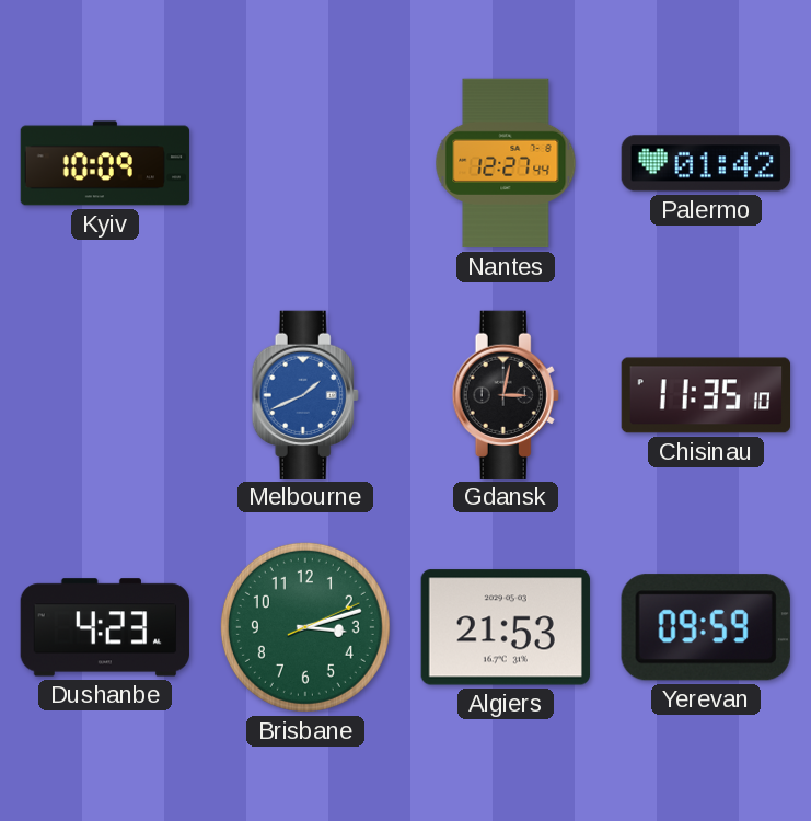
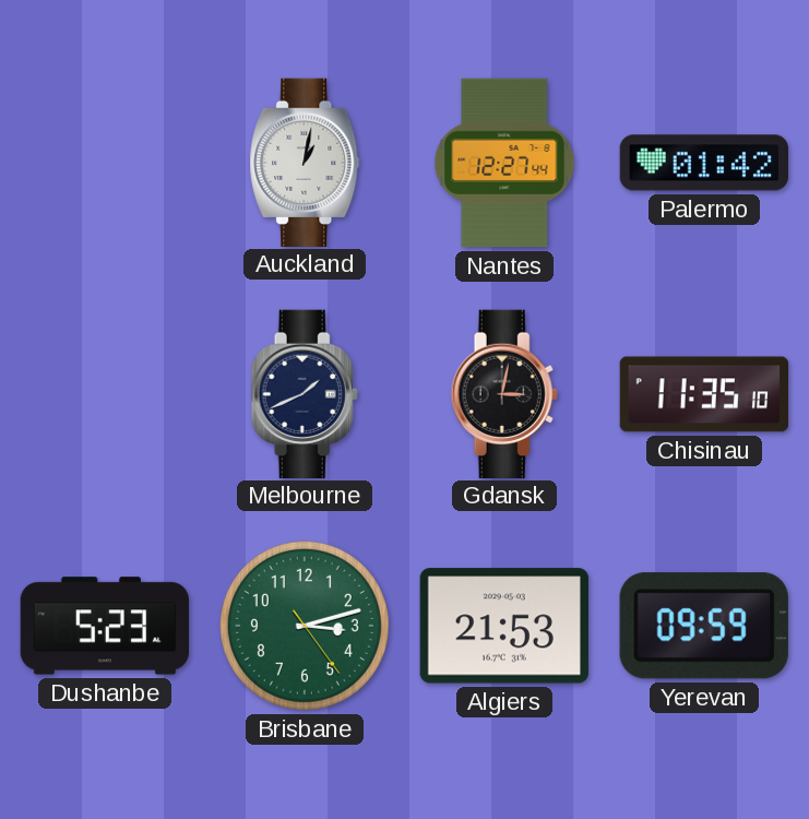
Kyiv: 10:09 -> none (105, 163)
Auckland: none -> 1:02 (305, 162)
Melbourne dial: blue -> navy (305, 393)
Dushanbe: 4:23 -> 5:23 (104, 626)
Brisbane: 3:12:11 -> 3:12:24 (305, 626)
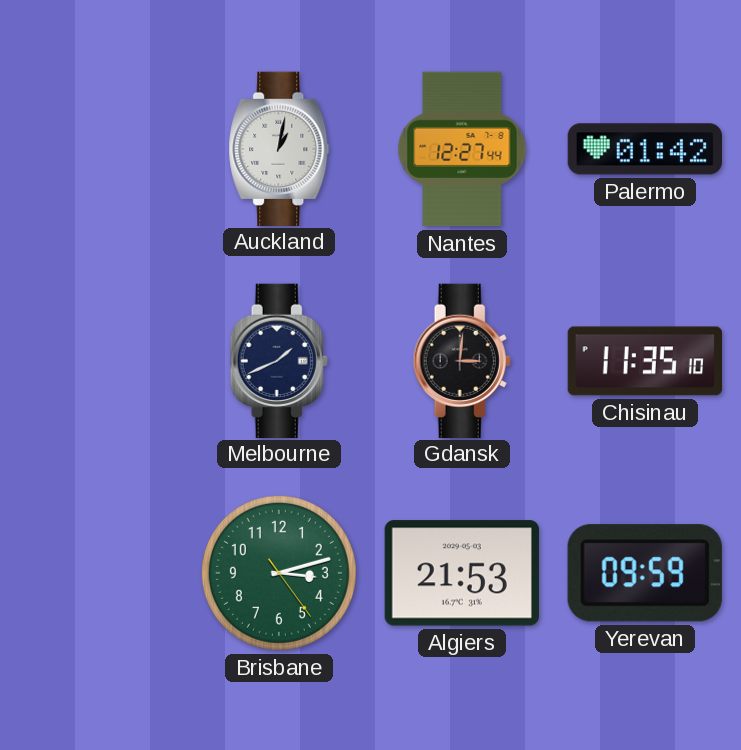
Gdansk: 3:02 -> 3:01 (462, 360)
Dushanbe: 5:23 -> none (104, 626)
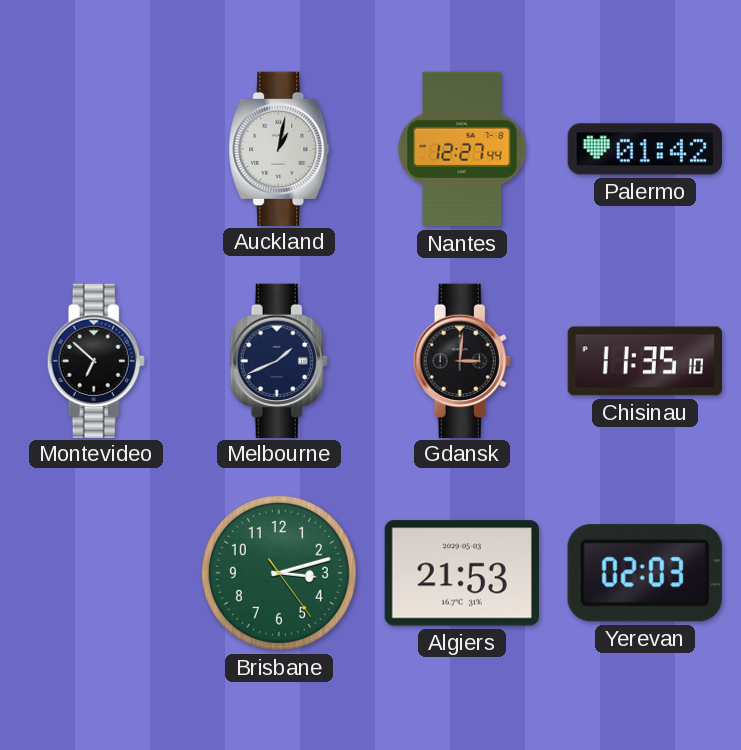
Montevideo: none -> 6:52 (96, 360)
Yerevan: 09:59 -> 02:03 (645, 573)
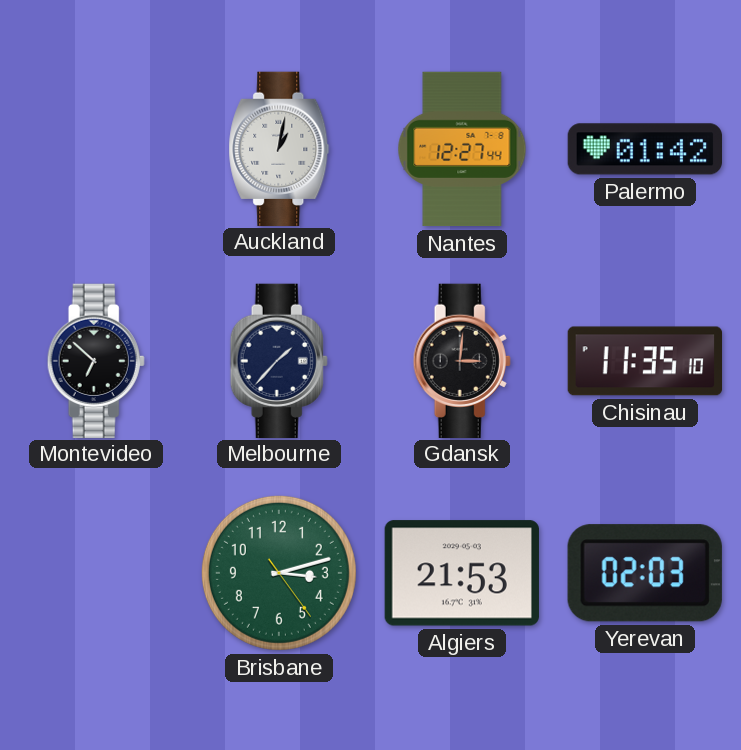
Melbourne: 1:41 -> 1:37 (279, 360)
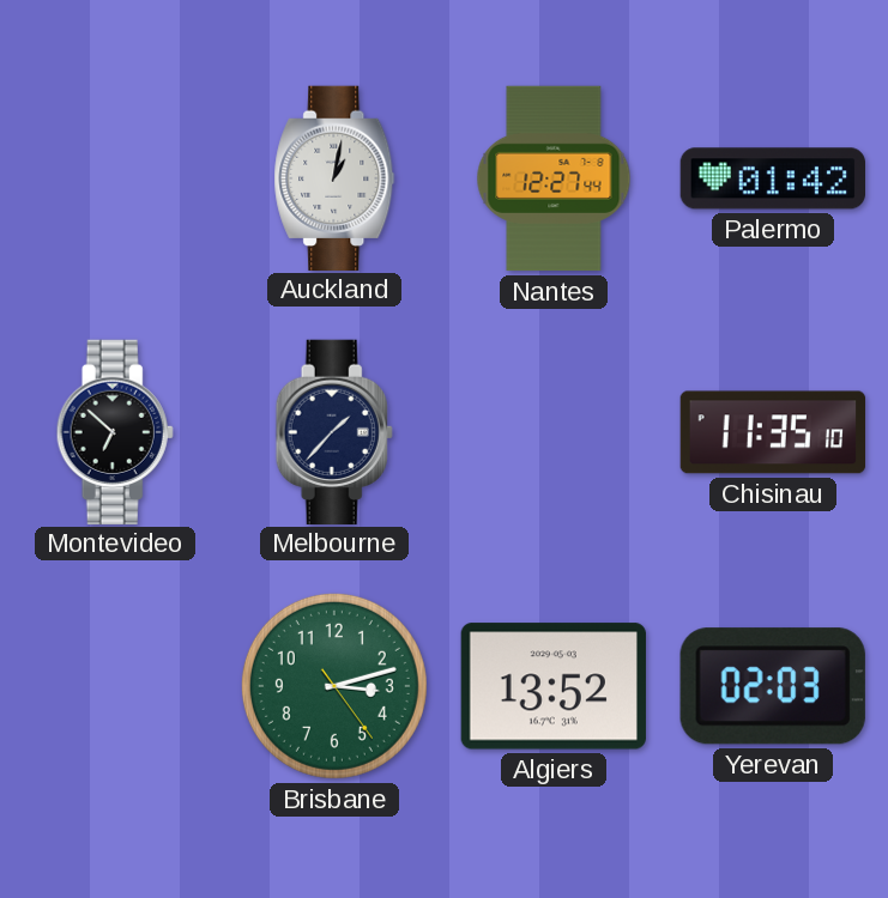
Gdansk: 3:01 -> none (462, 360)
Algiers: 21:53 -> 13:52 (554, 686)
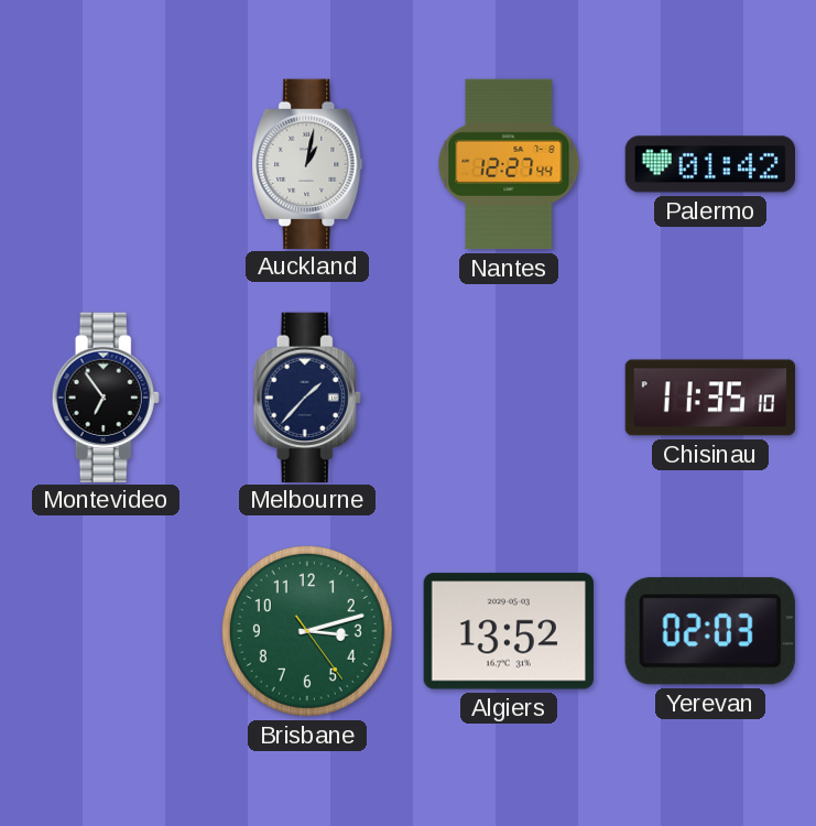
Montevideo: 6:52 -> 6:54 (106, 396)
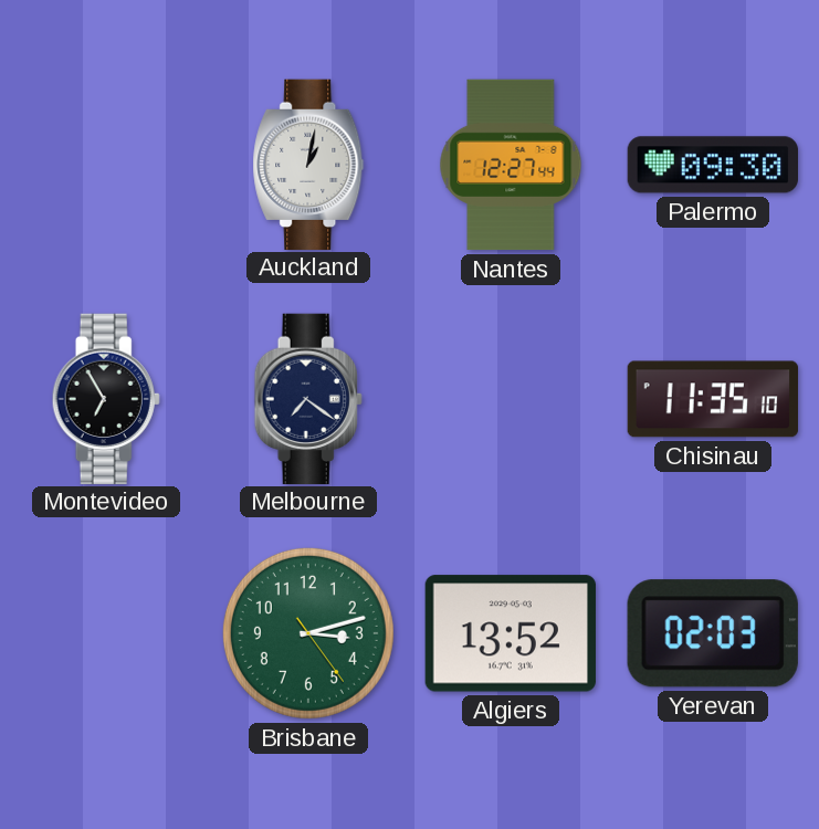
Palermo: 01:42 -> 09:30 (712, 165)
Montevideo: 6:54 -> 6:55 (106, 398)
Melbourne: 1:37 -> 7:21 (308, 398)
